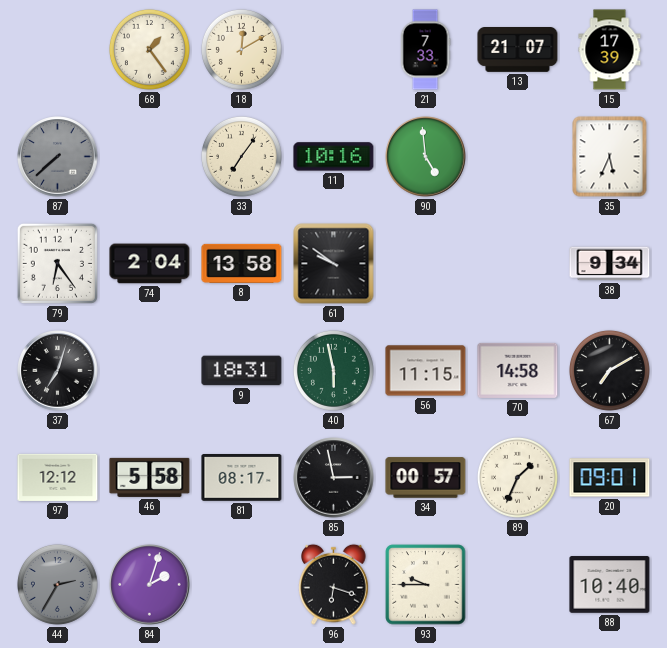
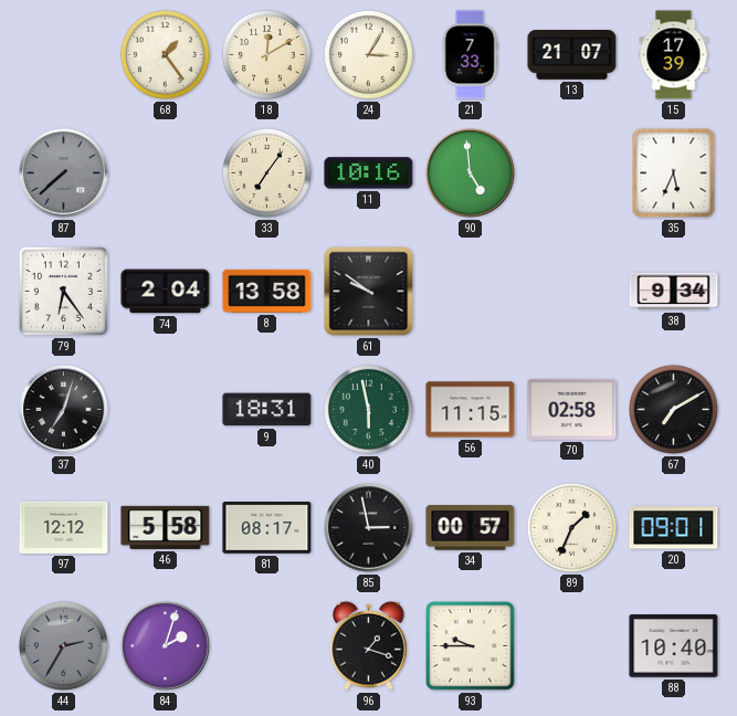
24: none -> 3:05 (368, 54)
70: 14:58 -> 02:58 (572, 409)
96: 6:18 -> 1:18 (369, 645)
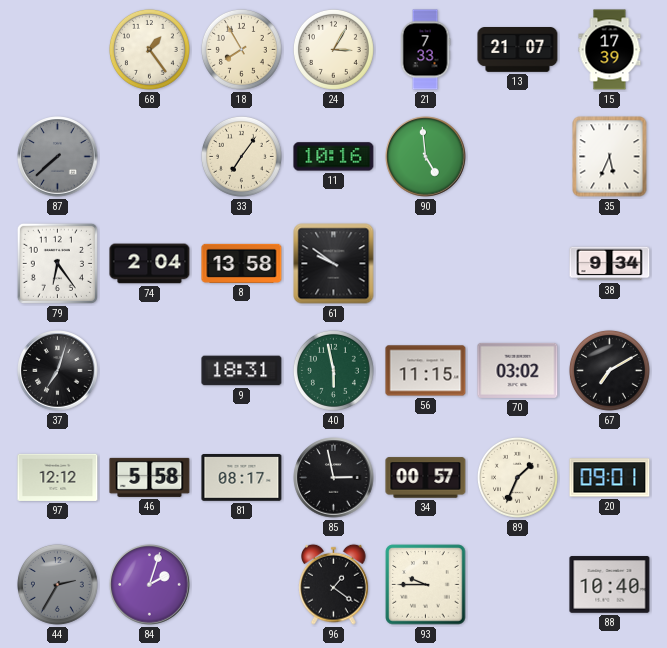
18: 12:10 -> 7:55 (241, 49)
70: 02:58 -> 03:02 (518, 370)
96: 1:18 -> 1:21 (334, 584)
